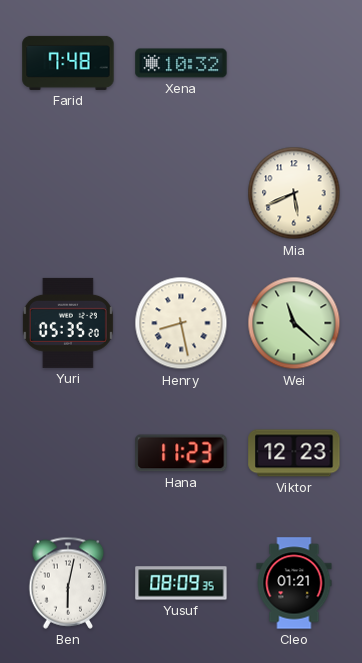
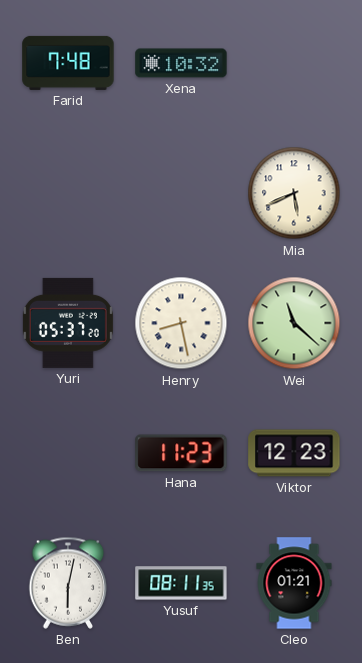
Yuri: 05:35 -> 05:37 (68, 323)
Yusuf: 08:09 -> 08:11 (181, 583)
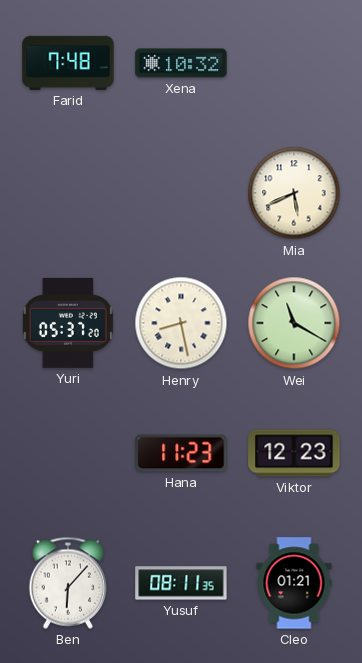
Wei: 11:22 -> 11:20 (294, 323)
Ben: 6:02 -> 6:07 (68, 583)
